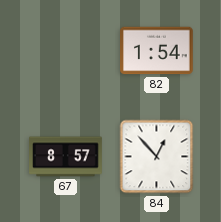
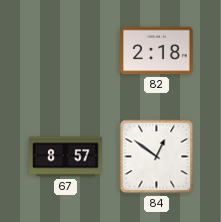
82: 1:54 -> 2:18 (157, 51)
84: 12:53 -> 12:51 (157, 157)
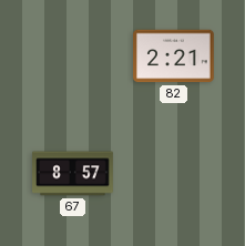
82: 2:18 -> 2:21 (174, 57)
84: 12:51 -> none (157, 157)
